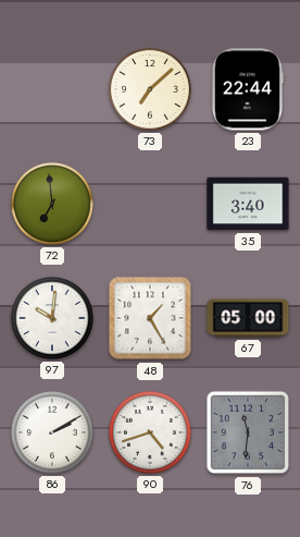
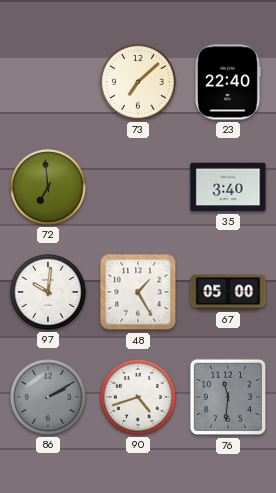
23: 22:44 -> 22:40 (228, 82)
86 dial: white -> grey (48, 397)
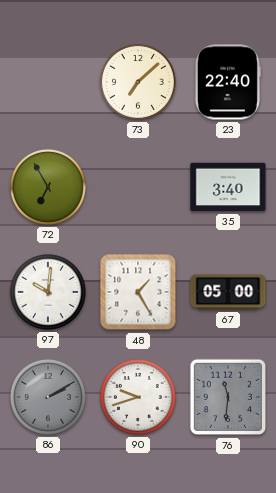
72: 6:59 -> 6:55 (48, 187)
90: 4:42 -> 9:42 (138, 397)
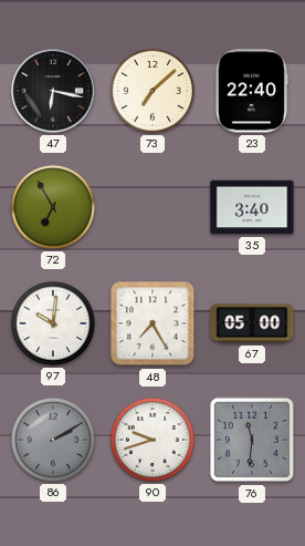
47: none -> 6:17 (53, 91)
48: 1:25 -> 7:25 (152, 323)
